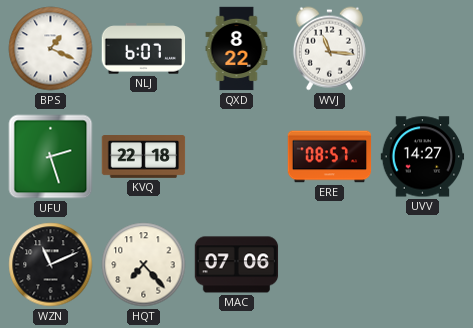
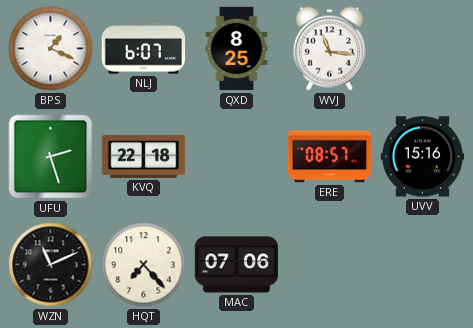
QXD: 8:22 -> 8:25 (237, 49)
UVV: 14:27 -> 15:16 (423, 157)
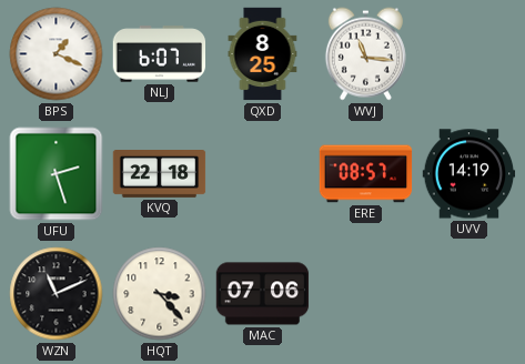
UVV: 15:16 -> 14:19 (470, 174)
HQT: 7:23 -> 3:23 (160, 294)
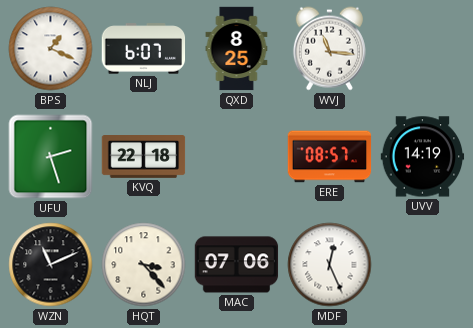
MDF: none -> 12:26 (330, 265)
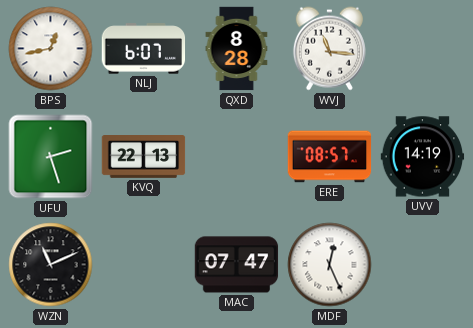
BPS: 1:19 -> 12:43 (51, 49)
QXD: 8:25 -> 8:28 (237, 49)
KVQ: 22:18 -> 22:13 (144, 157)
HQT: 3:23 -> none (144, 265)
MAC: 07:06 -> 07:47 (237, 265)
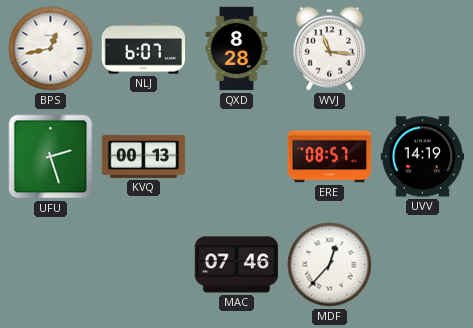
KVQ: 22:13 -> 00:13 (144, 157)
WZN: 11:11 -> none (51, 265)
MAC: 07:47 -> 07:46 (237, 265)
MDF: 12:26 -> 12:37 (330, 265)
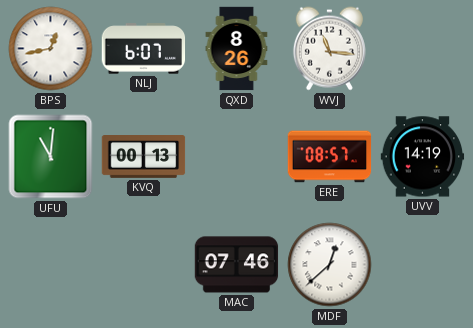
QXD: 8:28 -> 8:26 (237, 49)
UFU: 2:27 -> 11:01 (51, 157)
MDF: 12:37 -> 12:38 (330, 265)
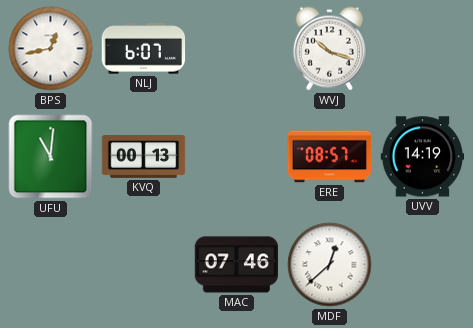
QXD: 8:26 -> none (237, 49)
WVJ: 11:16 -> 10:18 (329, 49)
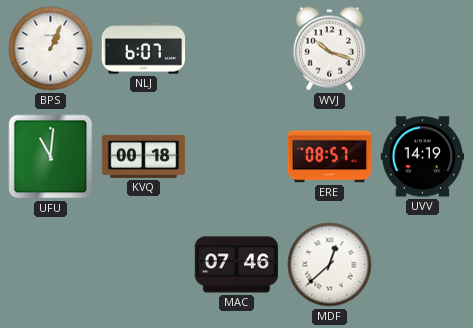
BPS: 12:43 -> 1:04 (51, 49)
KVQ: 00:13 -> 00:18 (144, 157)
